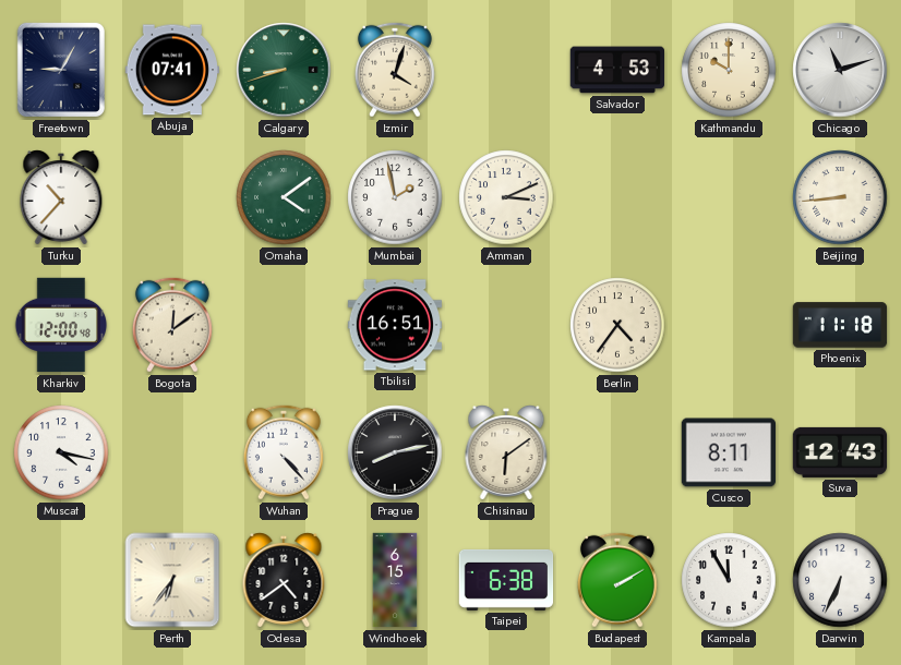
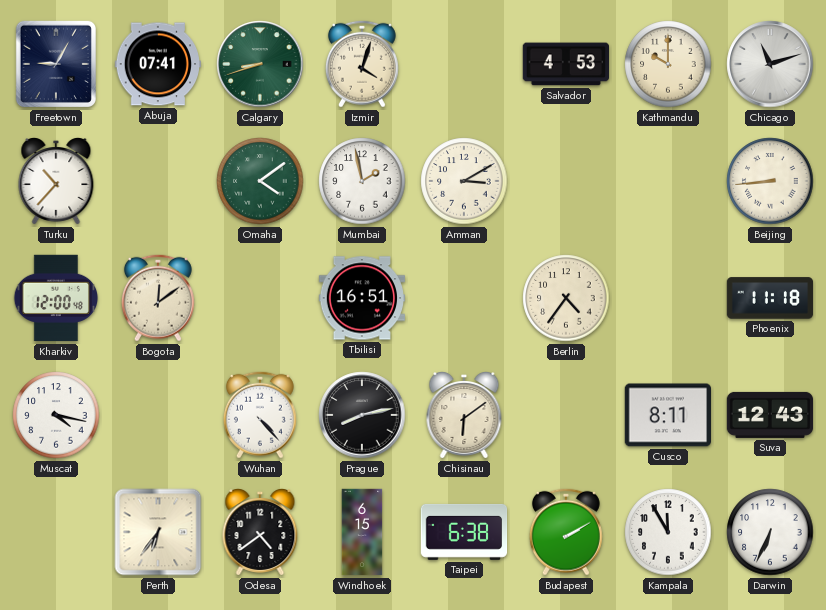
Amman: 3:11 -> 3:10 (464, 181)
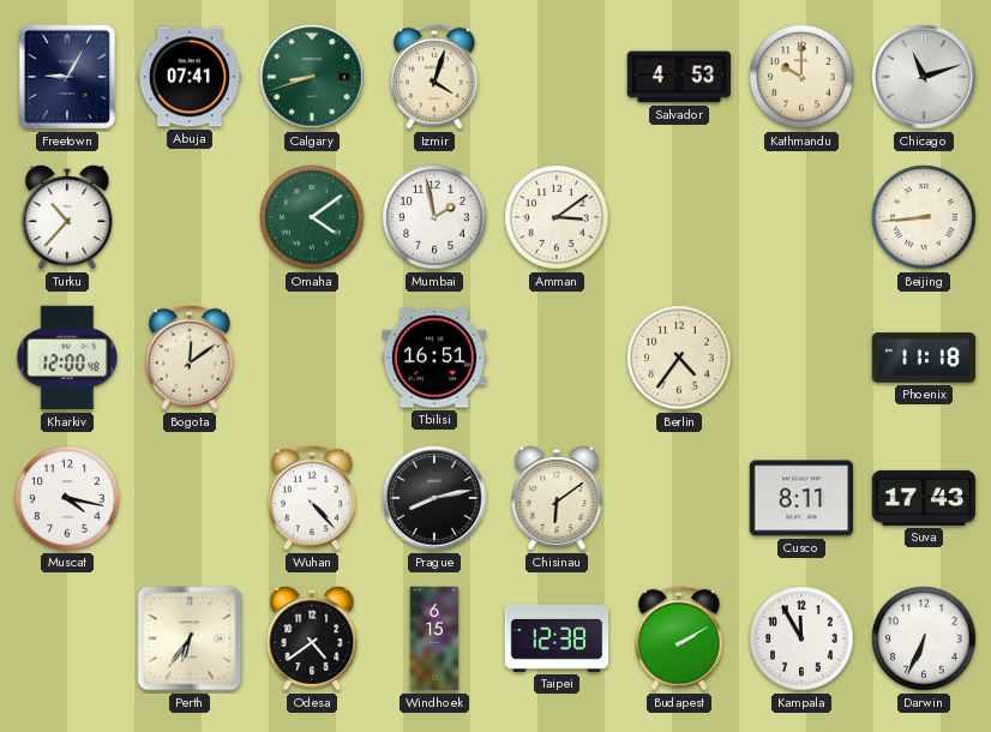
Amman: 3:10 -> 3:09 (557, 217)
Suva: 12:43 -> 17:43 (924, 498)
Taipei: 6:38 -> 12:38 (557, 638)
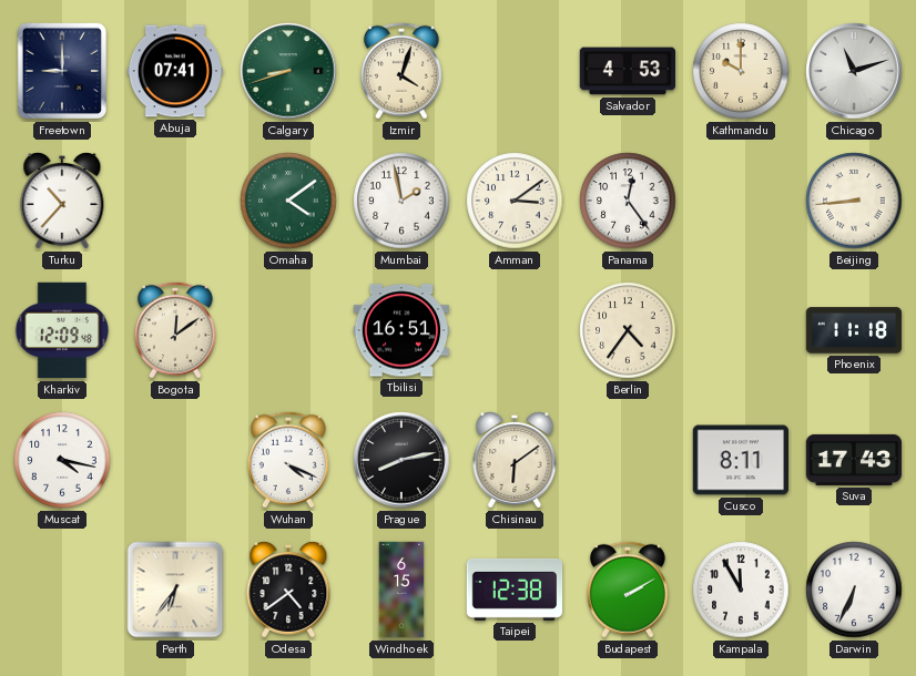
Freetown: 9:05 -> 9:00 (62, 71)
Panama: none -> 12:24 (628, 201)
Kharkiv: 12:00 -> 12:09 (62, 330)
Wuhan: 4:23 -> 4:19 (288, 460)
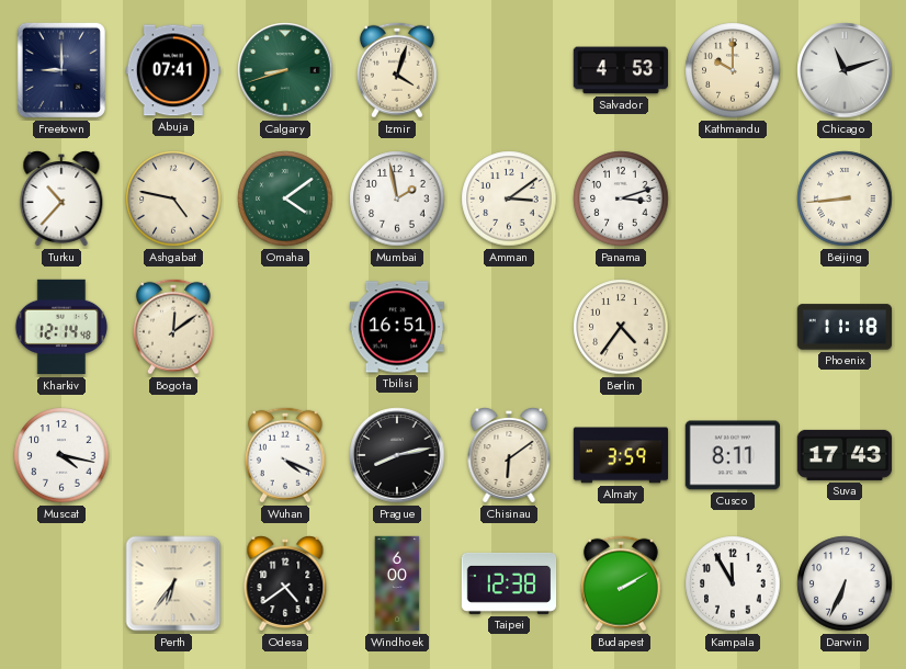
Ashgabat: none -> 4:47 (173, 199)
Panama: 12:24 -> 3:12 (621, 199)
Kharkiv: 12:09 -> 12:14 (61, 327)
Almaty: none -> 3:59 (621, 455)
Windhoek: 6:15 -> 6:00 (397, 583)
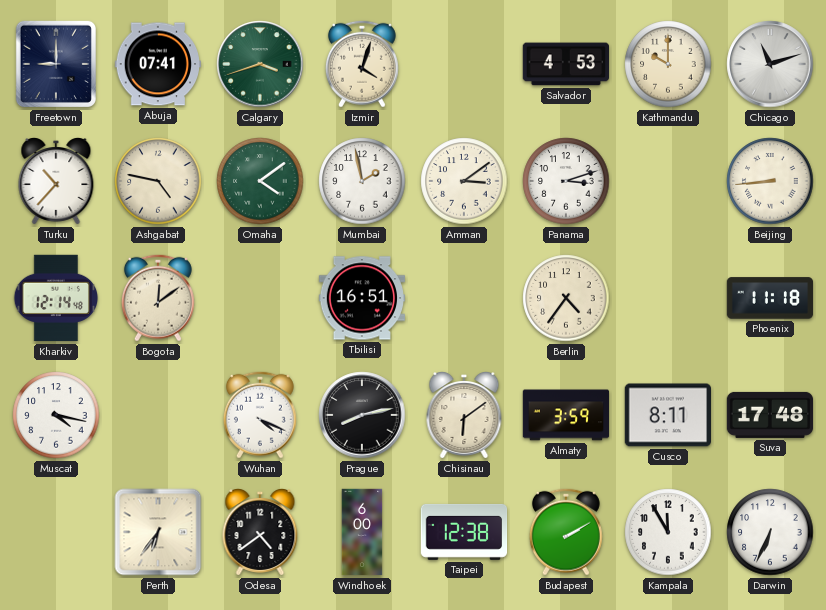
Calgary: 8:42 -> 3:42 (260, 64)
Suva: 17:43 -> 17:48 (770, 415)
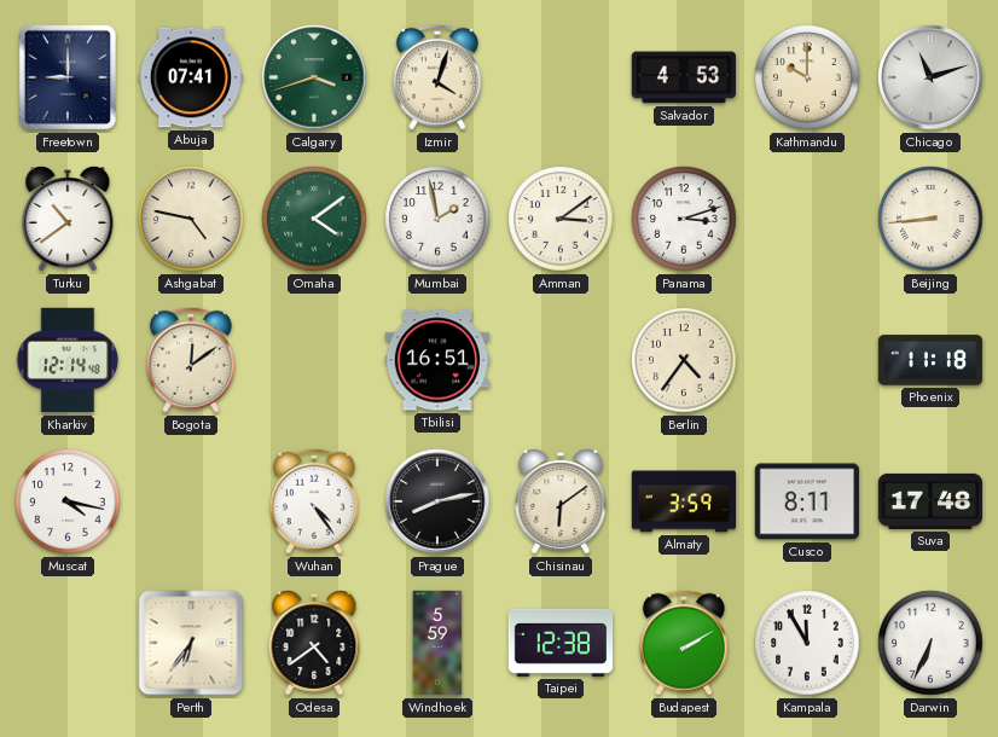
Turku: 10:37 -> 10:39 (68, 220)
Wuhan: 4:19 -> 4:24 (314, 501)
Windhoek: 6:00 -> 5:59 (437, 643)
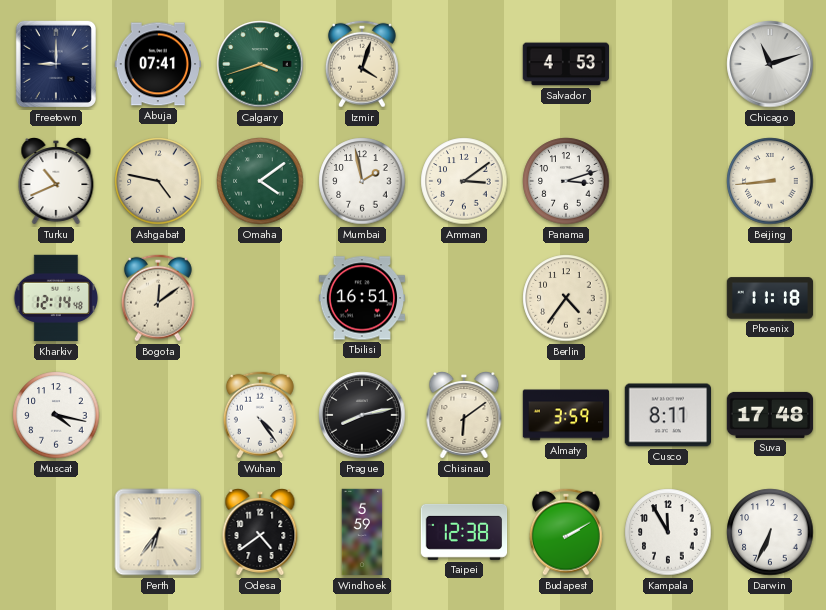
Kathmandu: 10:00 -> none (807, 77)
Turku: 10:39 -> 10:41 (56, 182)
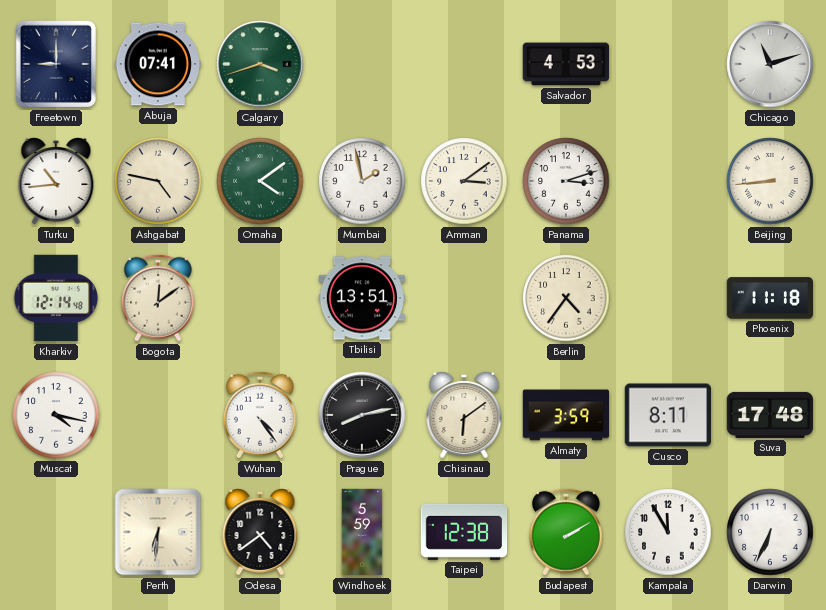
Izmir: 4:03 -> none (362, 64)
Turku: 10:41 -> 10:44 (56, 182)
Tbilisi: 16:51 -> 13:51 (362, 298)
Perth: 6:36 -> 6:31 (158, 532)
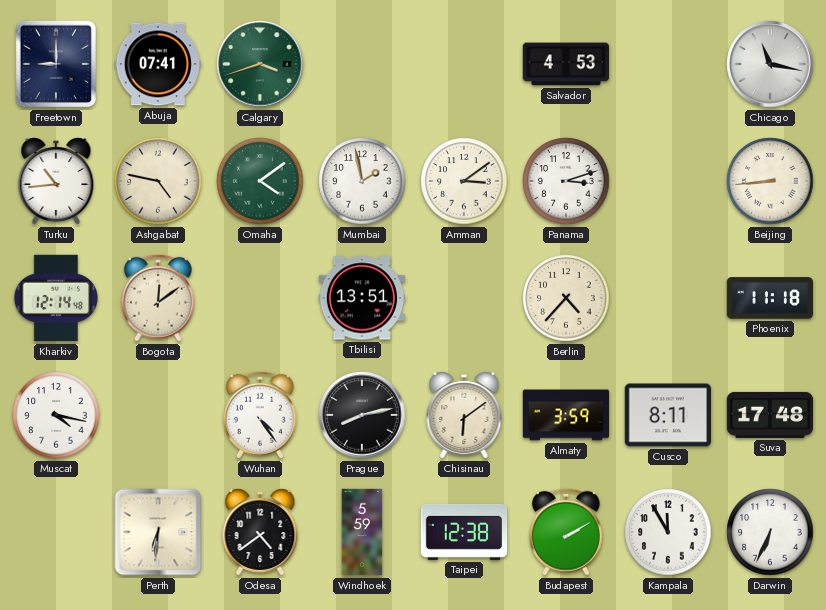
Chicago: 11:12 -> 11:17 (770, 64)
Berlin: 4:36 -> 4:37 (566, 298)
